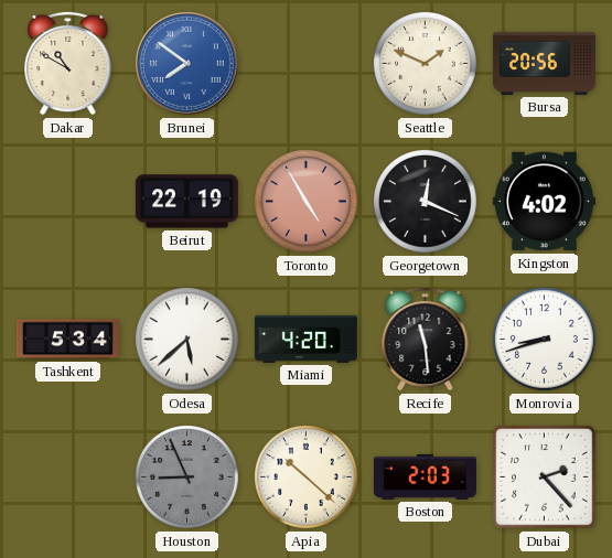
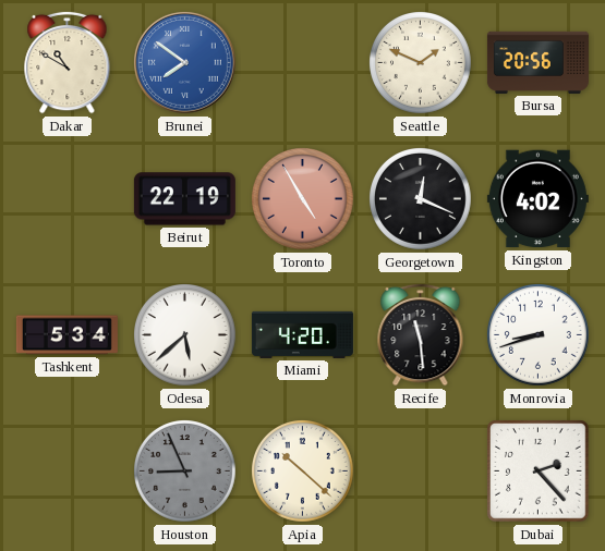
Boston: 2:03 -> none (425, 476)
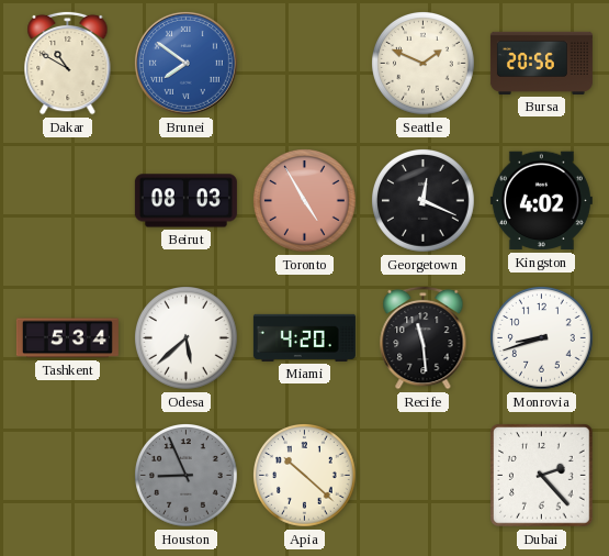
Beirut: 22:19 -> 08:03 (185, 201)
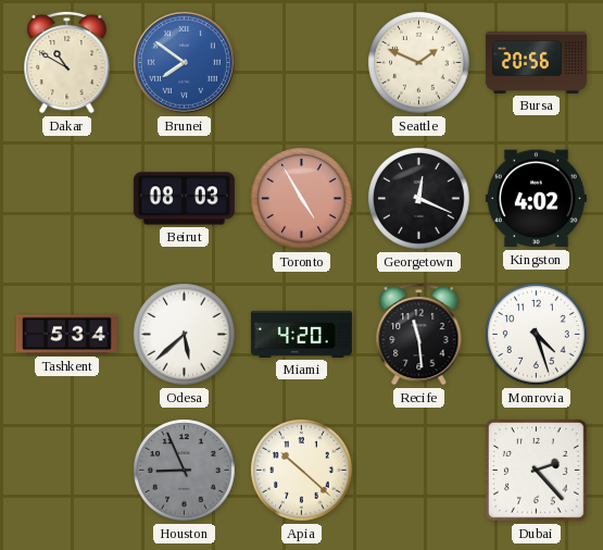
Monrovia: 8:42 -> 4:27 (537, 335)
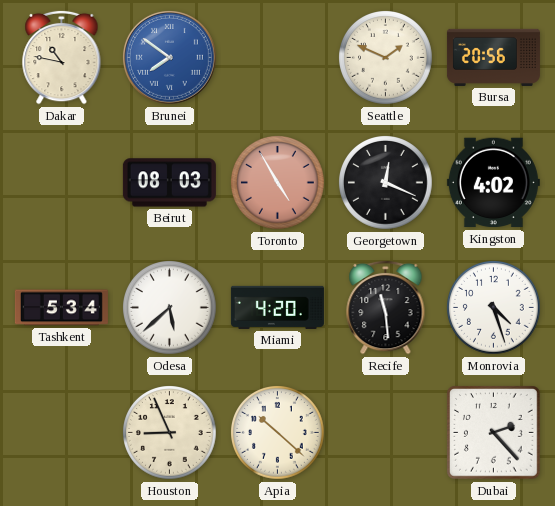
Dakar: 10:50 -> 10:47 (62, 57)
Houston dial: grey -> cream (170, 433)
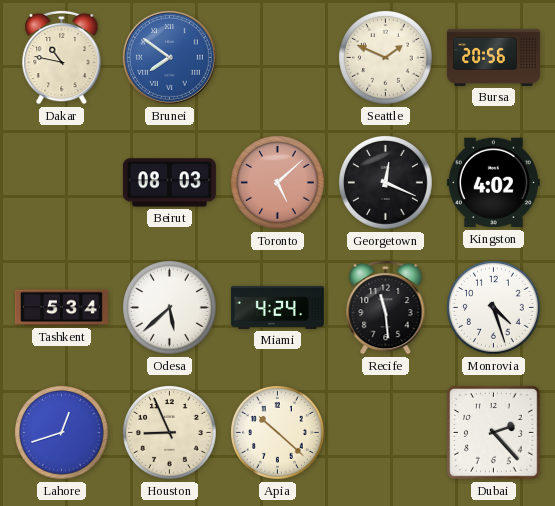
Toronto: 4:55 -> 5:08 (278, 183)
Miami: 4:20 -> 4:24 (277, 307)
Lahore: none -> 12:42 (62, 433)
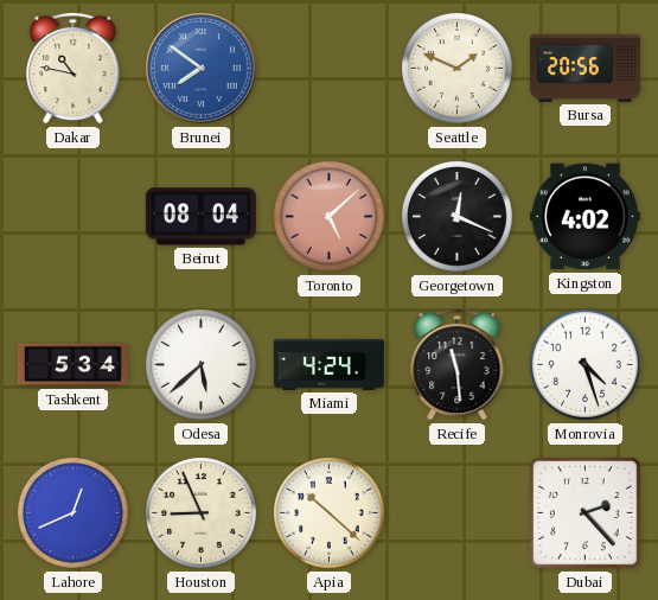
Beirut: 08:03 -> 08:04 (200, 217)
Lahore: 12:42 -> 12:41 (74, 513)
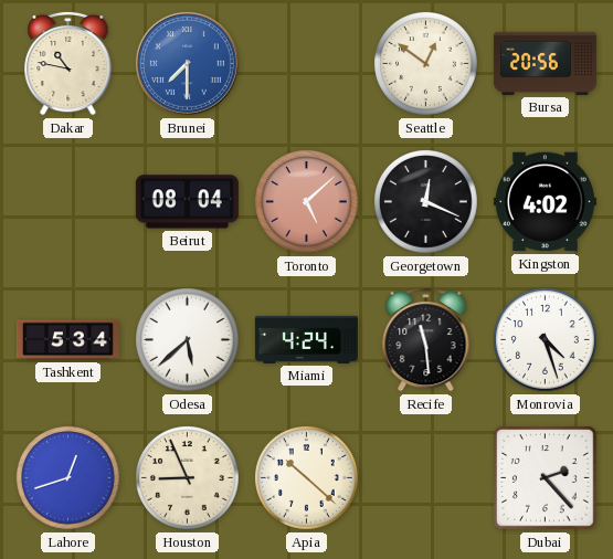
Brunei: 7:51 -> 7:30 (187, 63)
Seattle: 1:49 -> 12:51 (426, 64)
Lahore: 12:41 -> 12:42 (68, 478)
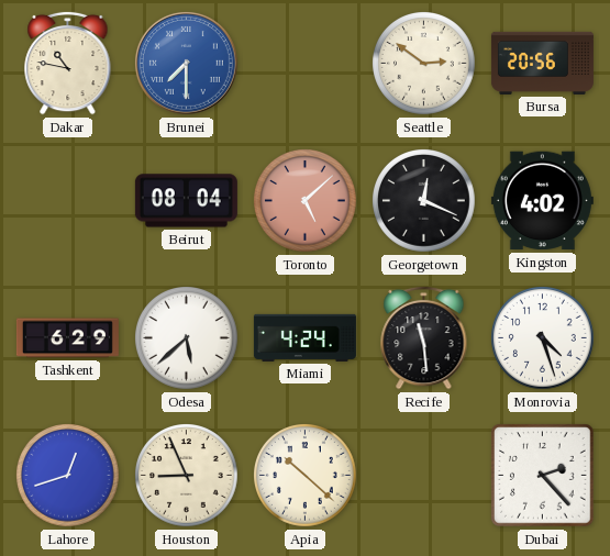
Seattle: 12:51 -> 2:51 (424, 64)
Tashkent: 5:34 -> 6:29 (67, 338)
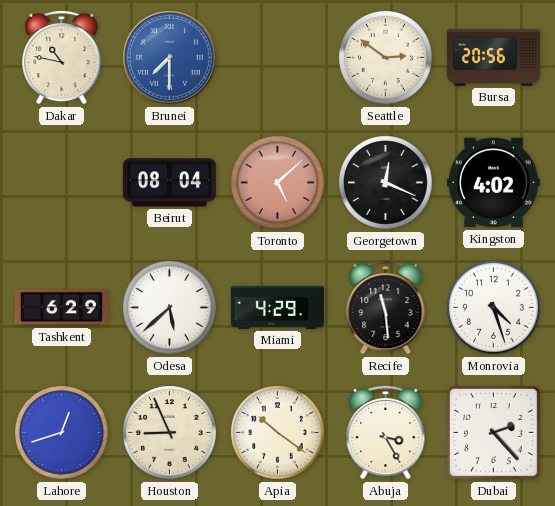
Miami: 4:24 -> 4:29 (277, 307)
Apia: 10:22 -> 10:21 (278, 433)
Abuja: none -> 3:25 (386, 432)
